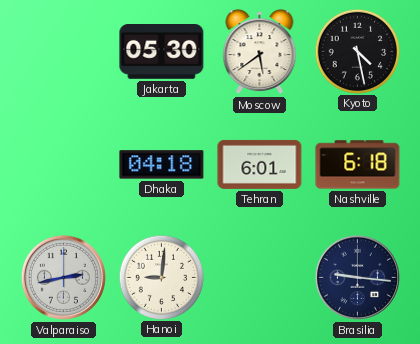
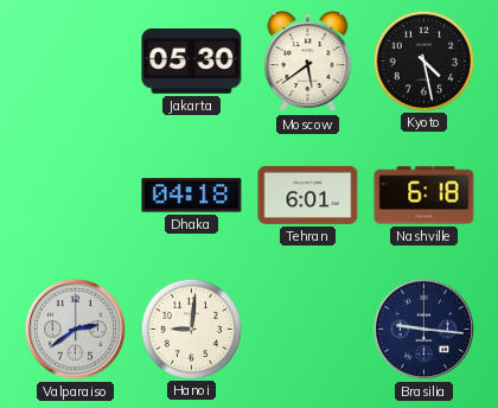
Valparaiso: 2:43 -> 2:39 (75, 329)
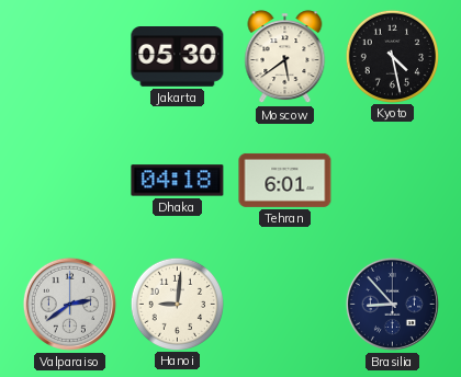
Nashville: 6:18 -> none (424, 196)
Brasilia: 9:16 -> 8:53 (392, 304)
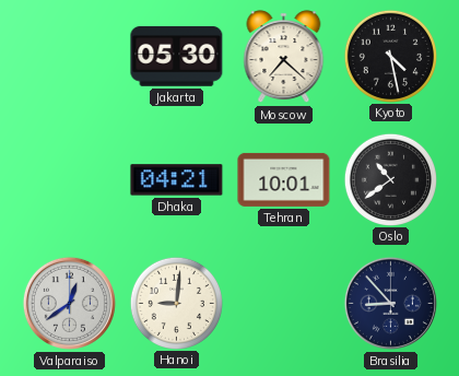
Moscow: 5:39 -> 7:22 (284, 57)
Dhaka: 04:18 -> 04:21 (177, 180)
Tehran: 6:01 -> 10:01 (284, 179)
Oslo: none -> 10:39 (390, 179)
Valparaiso: 2:39 -> 12:39 (69, 303)
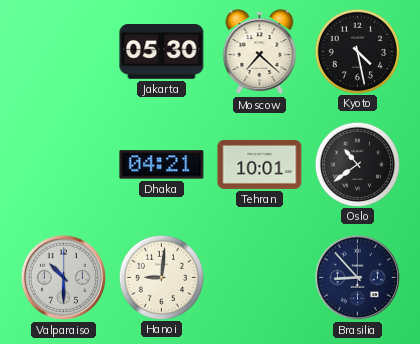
Valparaiso: 12:39 -> 10:30 (63, 277)
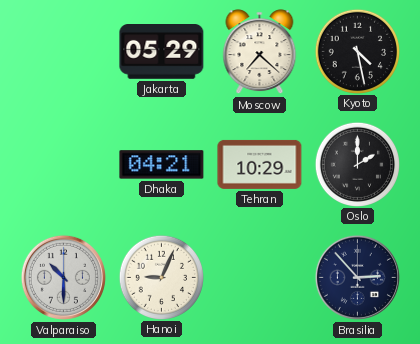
Jakarta: 05:30 -> 05:29 (162, 52)
Tehran: 10:01 -> 10:29 (260, 164)
Oslo: 10:39 -> 2:00 (357, 164)
Hanoi: 9:01 -> 9:04 (161, 277)
Brasilia: 8:53 -> 2:53 (357, 277)
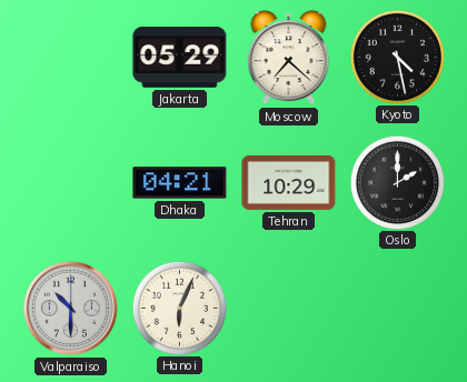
Hanoi: 9:04 -> 6:04 (179, 308)
Brasilia: 2:53 -> none (357, 277)
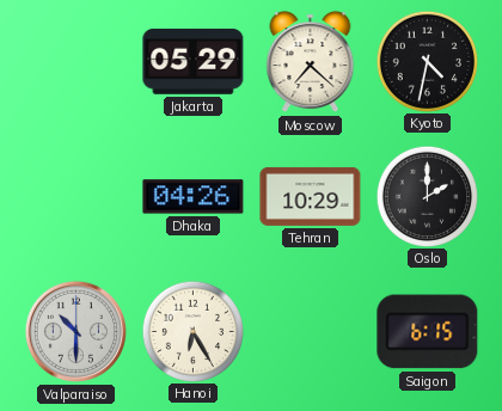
Kyoto: 4:28 -> 4:32 (427, 61)
Dhaka: 04:21 -> 04:26 (194, 197)
Hanoi: 6:04 -> 6:25 (192, 331)
Saigon: none -> 6:15 (428, 332)
